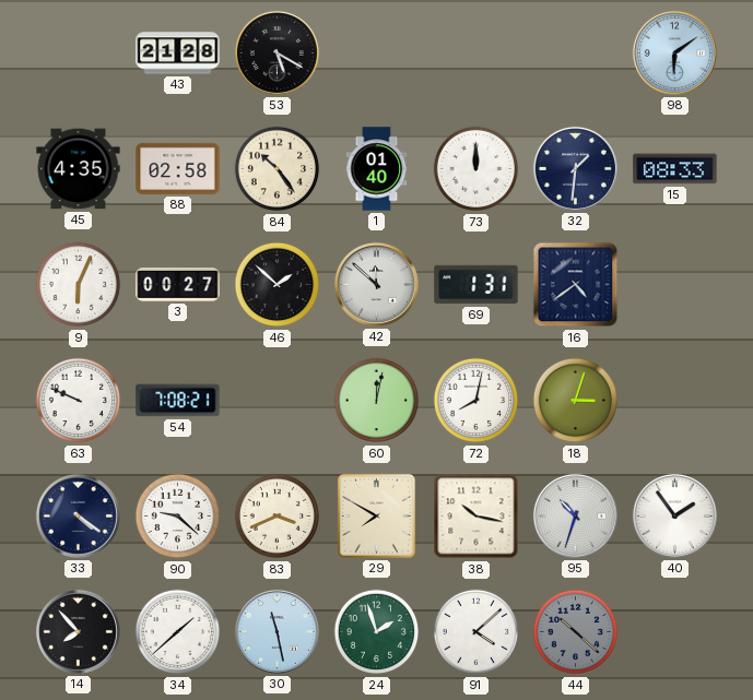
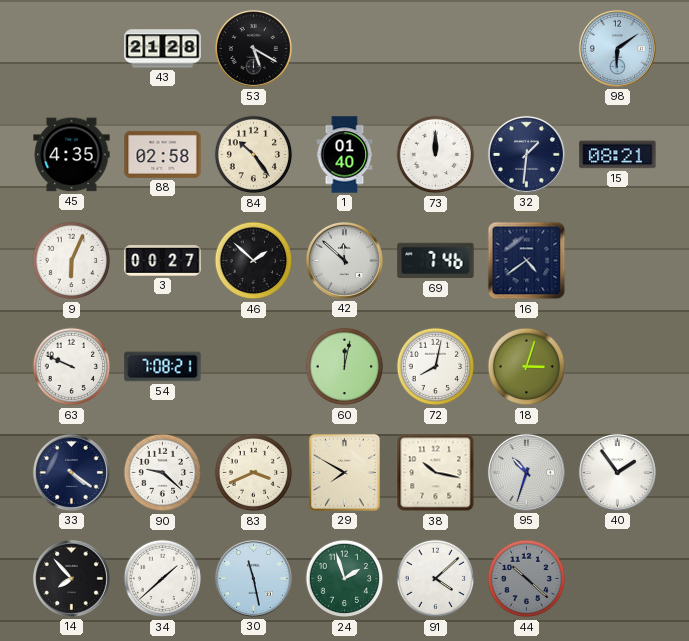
15: 08:33 -> 08:21 (618, 155)
69: 1:31 -> 7:46 (436, 261)
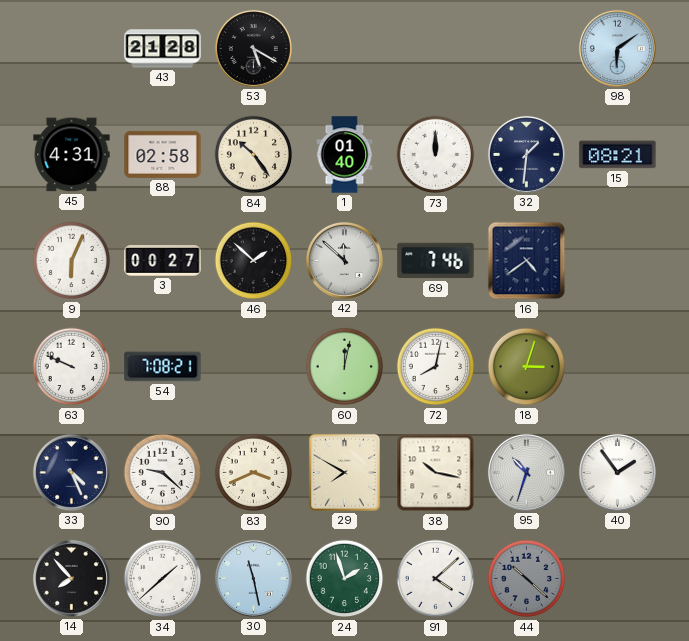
45: 4:35 -> 4:31 (72, 155)
33: 4:21 -> 4:26 (71, 472)
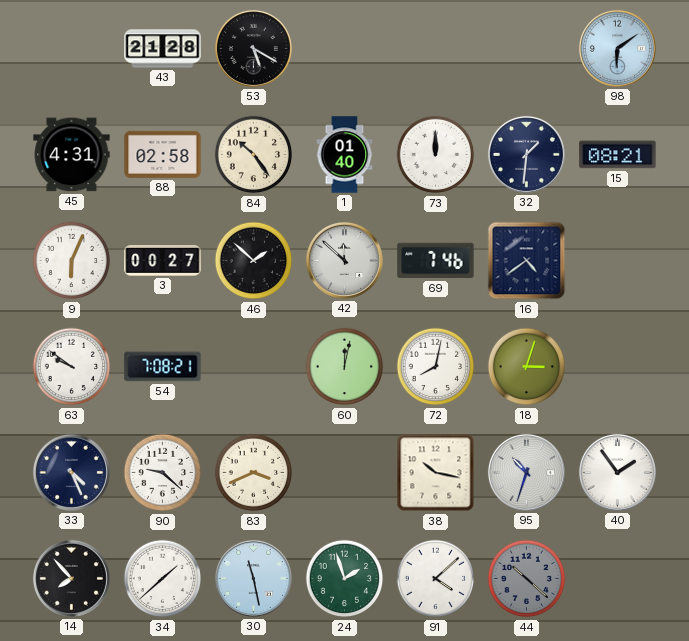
63: 9:49 -> 9:51 (72, 367)
29: 7:50 -> none (344, 472)
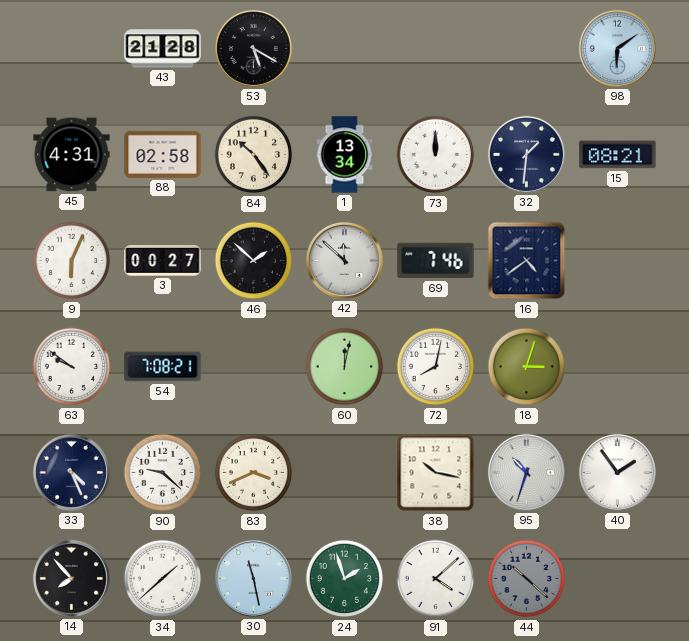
1: 01:40 -> 13:34 (345, 155)
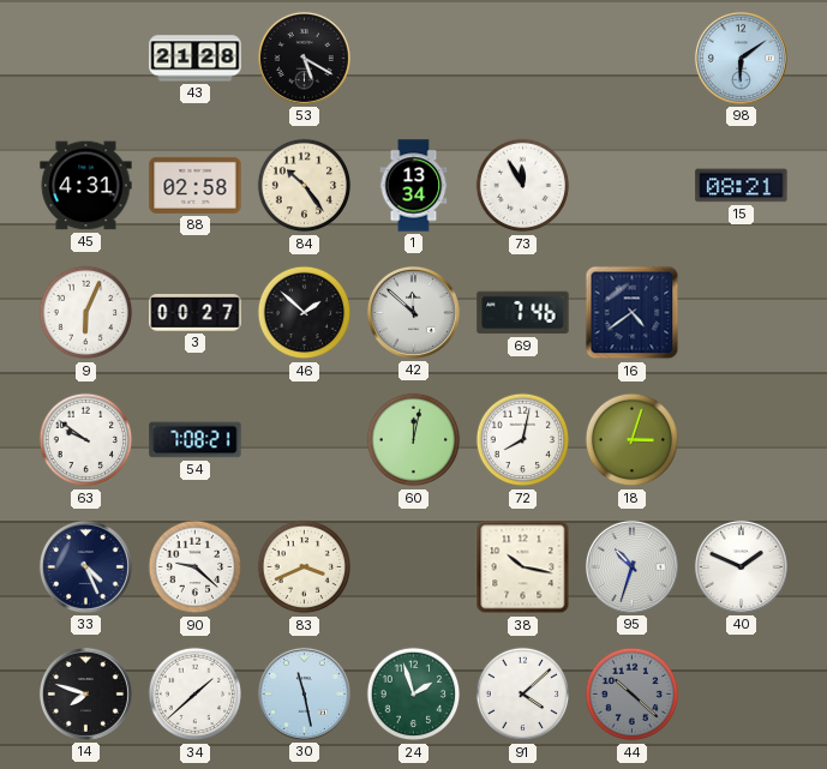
73: 12:00 -> 11:55 (523, 186)
32: 1:31 -> none (526, 154)
40: 1:54 -> 1:49 (741, 566)
14: 7:53 -> 7:48 (85, 693)
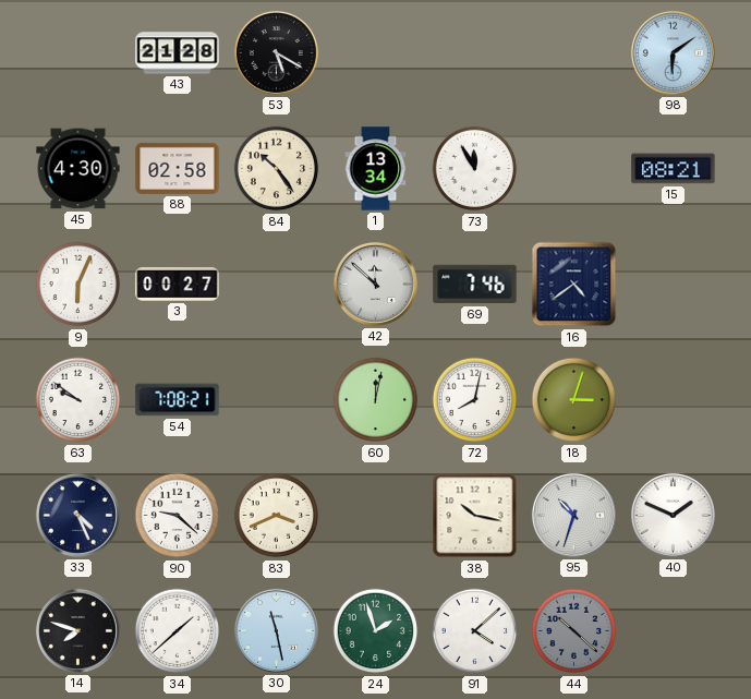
45: 4:31 -> 4:30 (78, 169)
46: 1:52 -> none (305, 313)
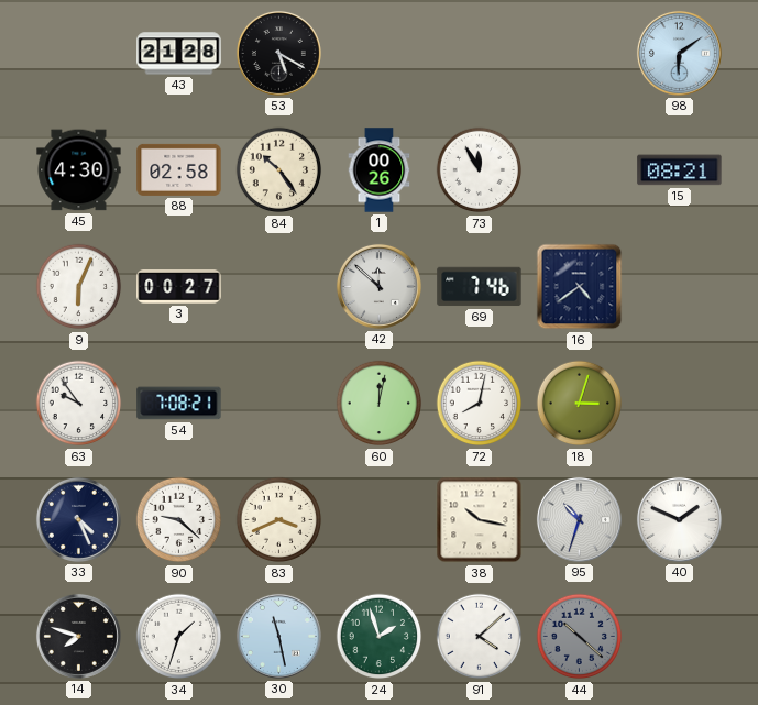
1: 13:34 -> 00:26 (380, 170)
63: 9:51 -> 9:54 (79, 404)
34: 1:38 -> 1:33 (179, 637)
